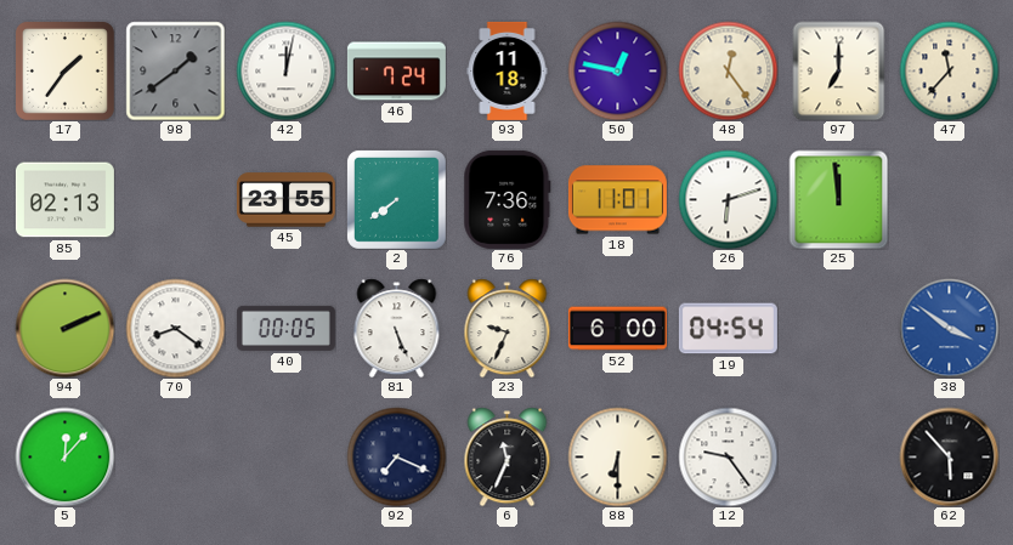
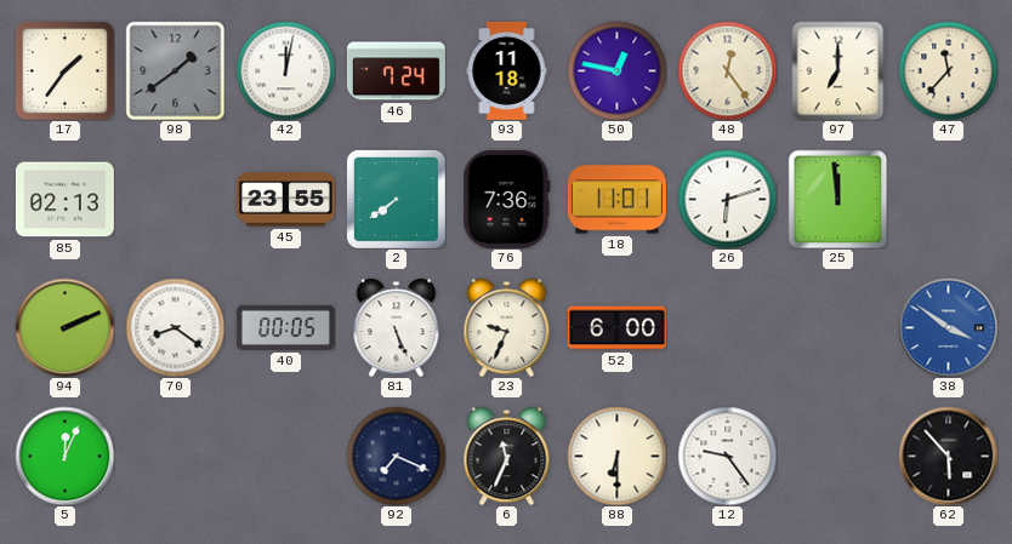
19: 04:54 -> none (728, 329)
5: 12:07 -> 12:04 (64, 456)
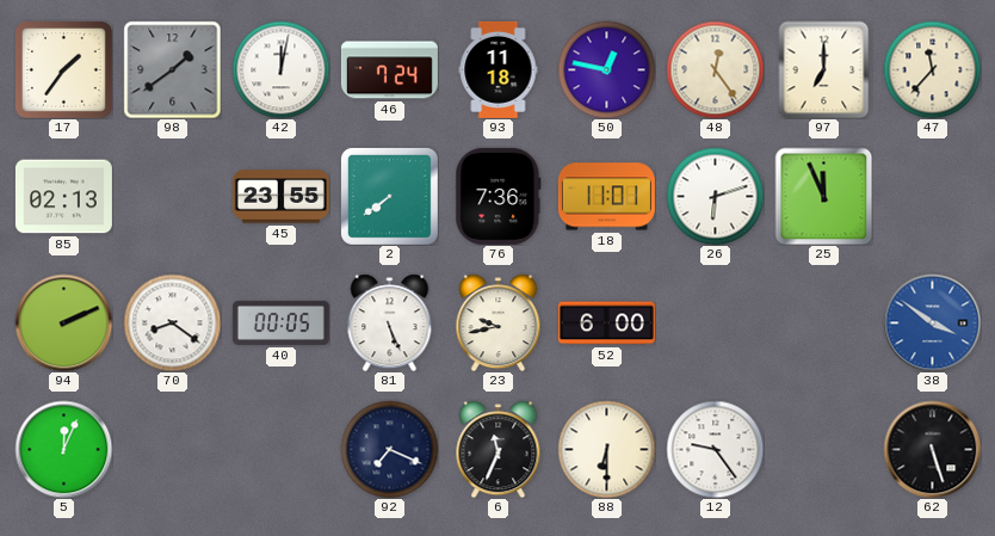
25: 11:59 -> 11:56 (823, 196)
23: 9:34 -> 9:43 (499, 322)
62: 5:53 -> 5:27 (932, 449)
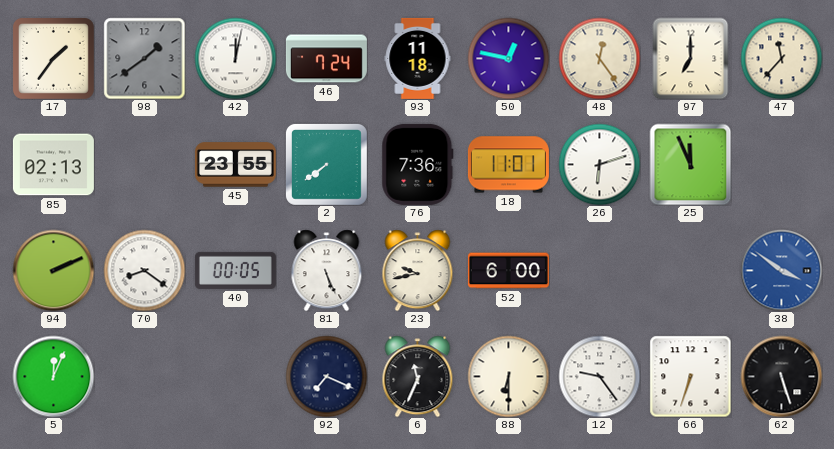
66: none -> 6:33 (690, 376)
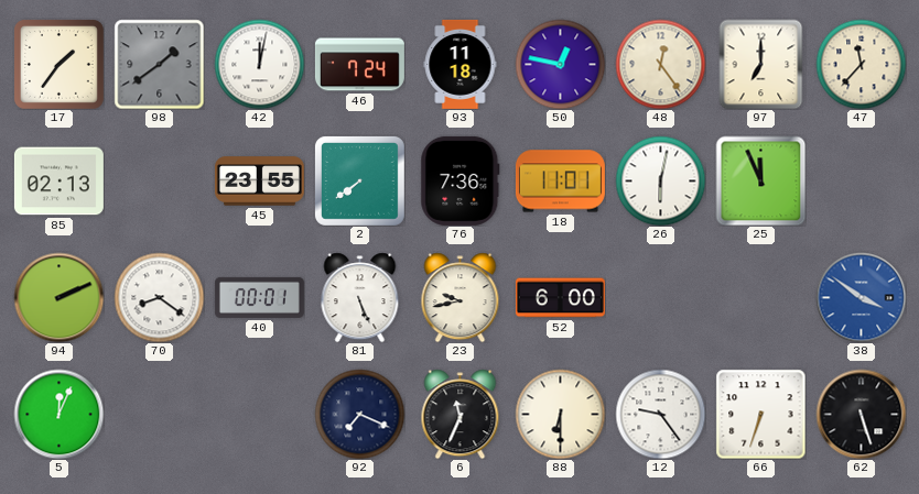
26: 6:12 -> 6:02 (660, 180)
40: 00:05 -> 00:01 (259, 297)
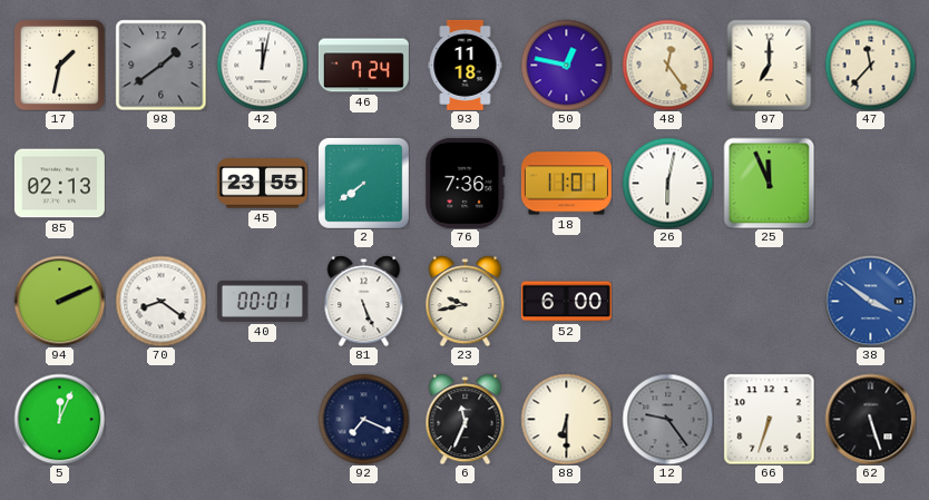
17: 1:36 -> 1:32 (59, 65)
12 dial: white -> grey (667, 419)
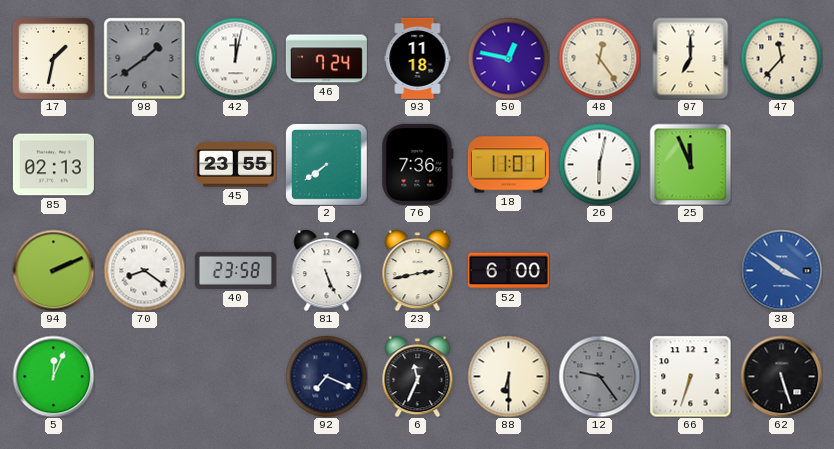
40: 00:01 -> 23:58 (235, 270)
23: 9:43 -> 2:43 (418, 270)
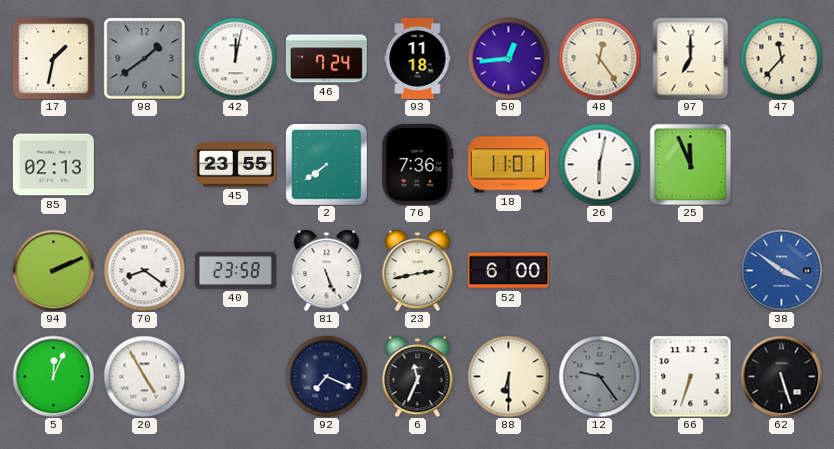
50: 12:47 -> 12:44 (508, 58)
20: none -> 4:55 (144, 376)
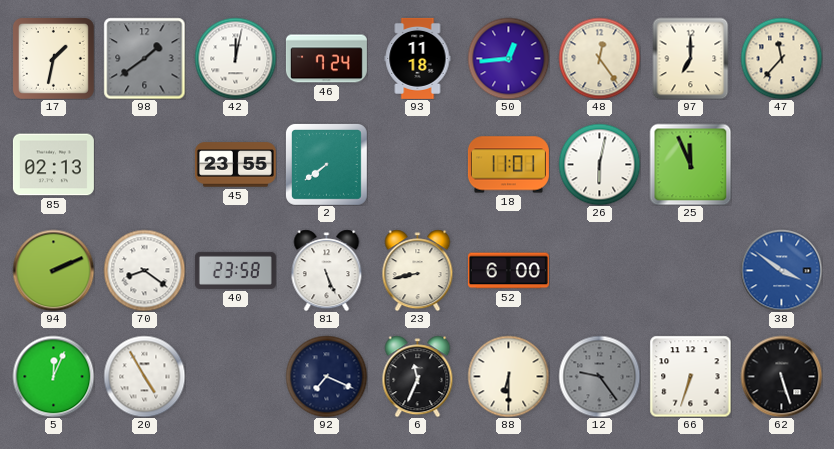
76: 7:36 -> none (418, 164)
23: 2:43 -> 8:43 (418, 270)
